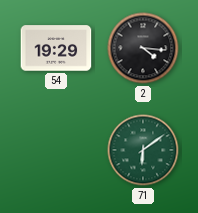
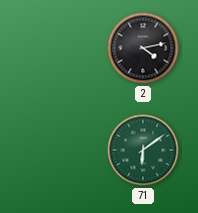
54: 19:29 -> none (56, 48)
2: 4:16 -> 4:13 (143, 48)
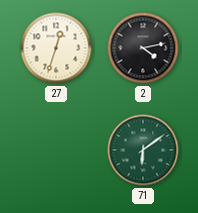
27: none -> 12:33 (56, 48)
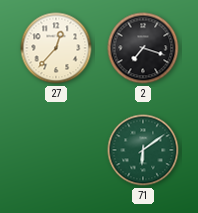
27: 12:33 -> 12:37 (56, 48)
2: 4:13 -> 7:18 (143, 48)
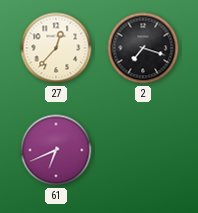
61: none -> 6:41 (56, 150)
71: 6:09 -> none (143, 150)
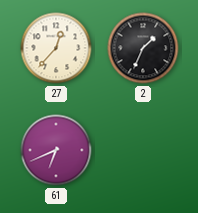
2: 7:18 -> 1:34 (143, 48)
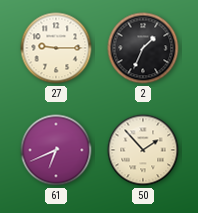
27: 12:37 -> 9:15 (56, 48)
50: none -> 1:53 (143, 150)
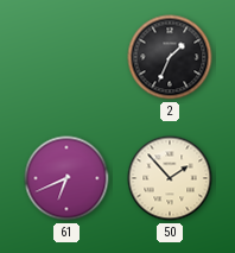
27: 9:15 -> none (56, 48)
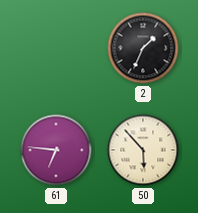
61: 6:41 -> 6:46 (56, 150)
50: 1:53 -> 5:53 (143, 150)
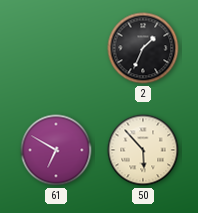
61: 6:46 -> 6:50 (56, 150)
